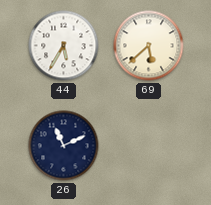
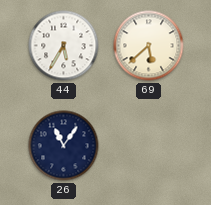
26: 11:11 -> 11:06 (64, 146)
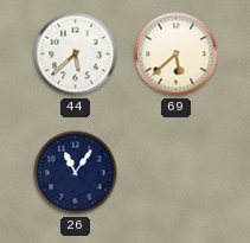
44: 5:35 -> 5:38 (76, 55)
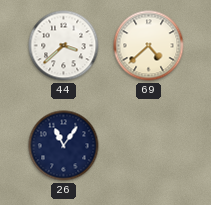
44: 5:38 -> 3:38 (64, 46)
69: 5:38 -> 4:38 (149, 46)
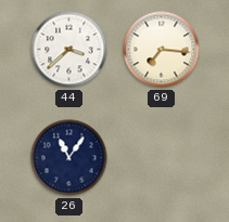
69: 4:38 -> 7:16 (162, 50)
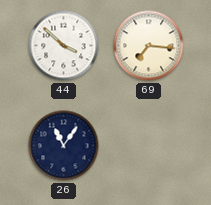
44: 3:38 -> 3:52 (64, 46)
